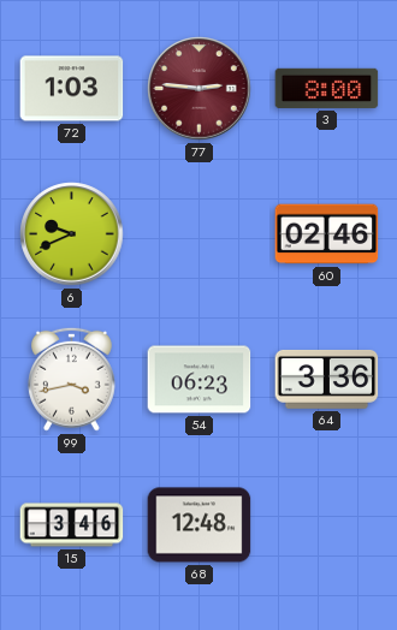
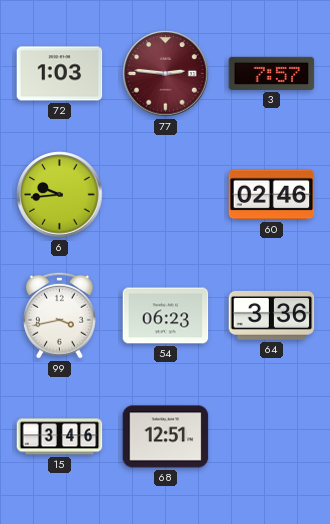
3: 8:00 -> 7:57 (272, 73)
6: 9:41 -> 9:44 (60, 195)
68: 12:48 -> 12:51 (166, 437)
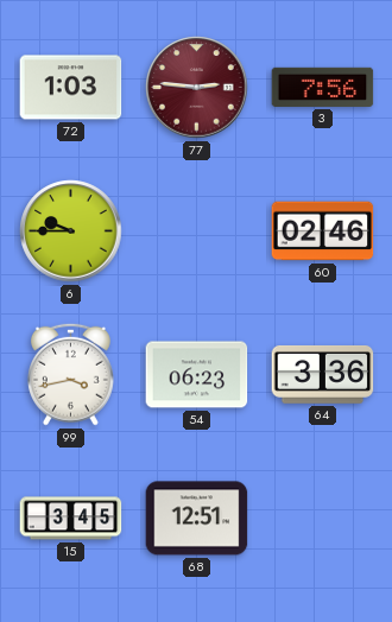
3: 7:57 -> 7:56 (323, 87)
6: 9:44 -> 9:45 (71, 231)
15: 3:46 -> 3:45 (71, 519)
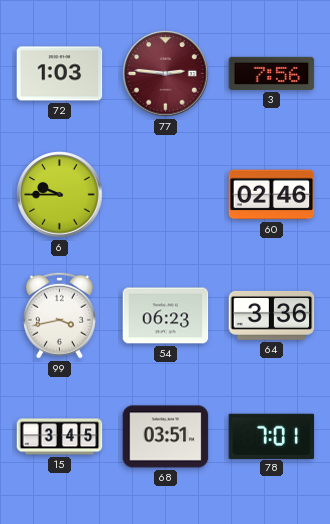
68: 12:51 -> 03:51 (166, 437)
78: none -> 7:01 (272, 436)
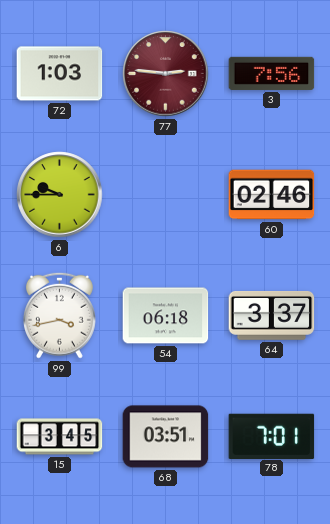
54: 06:23 -> 06:18 (166, 316)
64: 3:36 -> 3:37 (272, 315)
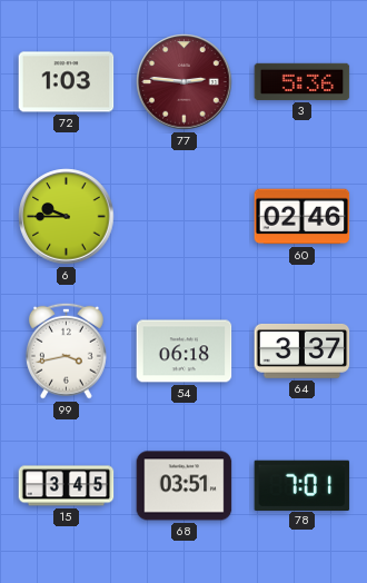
3: 7:56 -> 5:36 (302, 81)
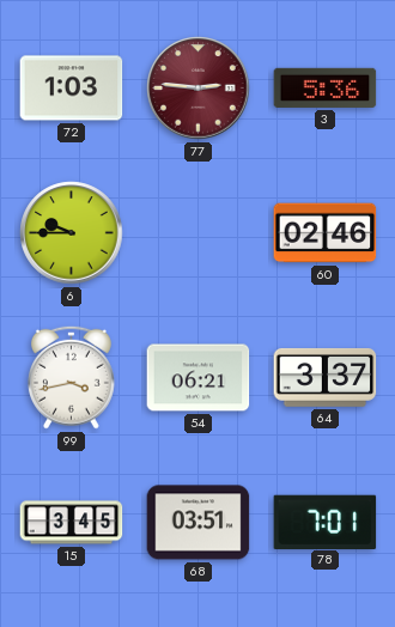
54: 06:18 -> 06:21 (199, 378)
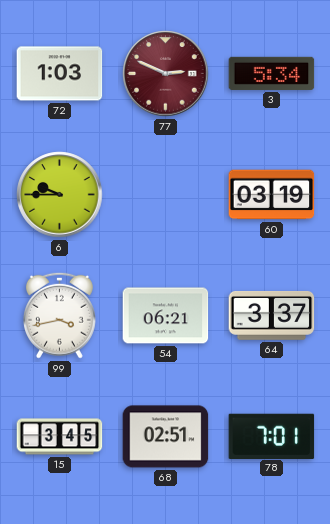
77: 2:46 -> 2:49 (166, 74)
3: 5:36 -> 5:34 (272, 73)
60: 02:46 -> 03:19 (272, 195)
68: 03:51 -> 02:51 (166, 437)
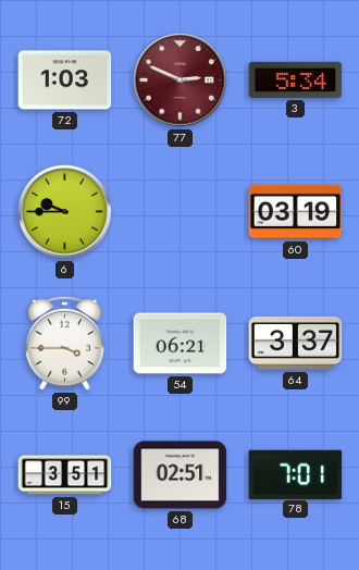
99: 3:43 -> 3:45 (64, 343)
15: 3:45 -> 3:51 (65, 475)
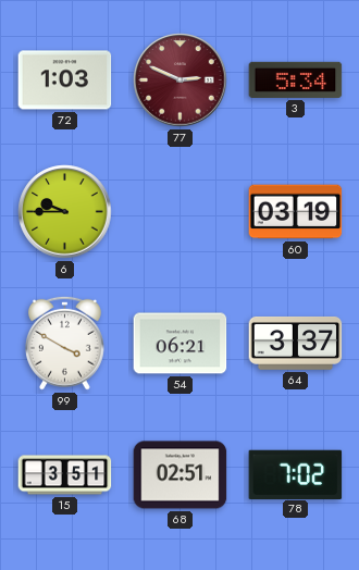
99: 3:45 -> 3:50 (64, 343)
78: 7:01 -> 7:02 (296, 474)
